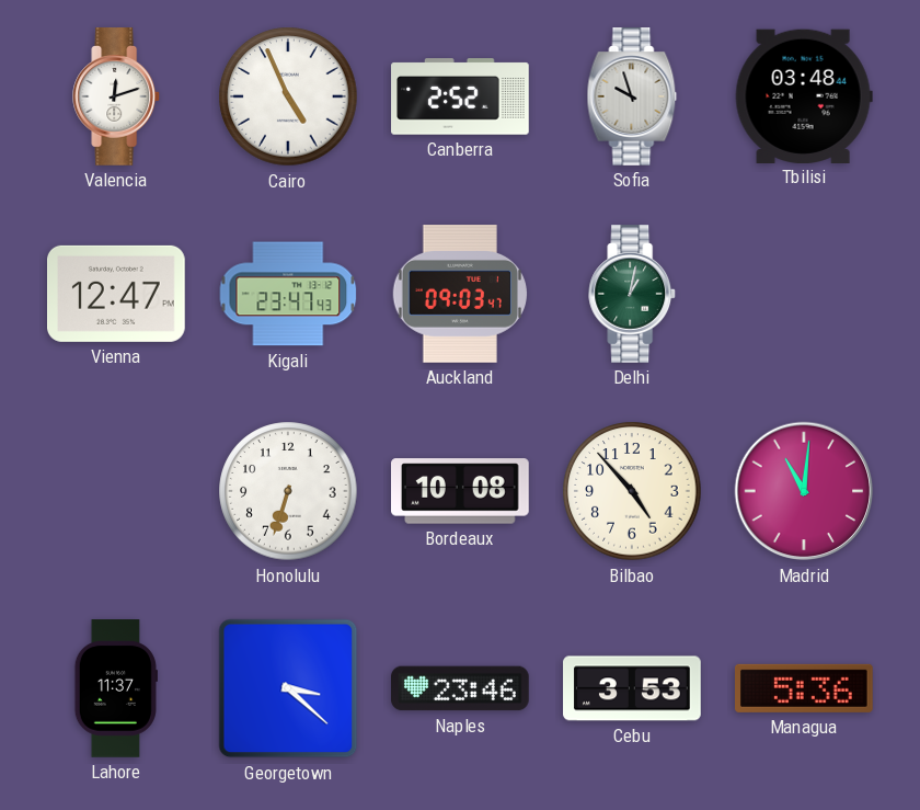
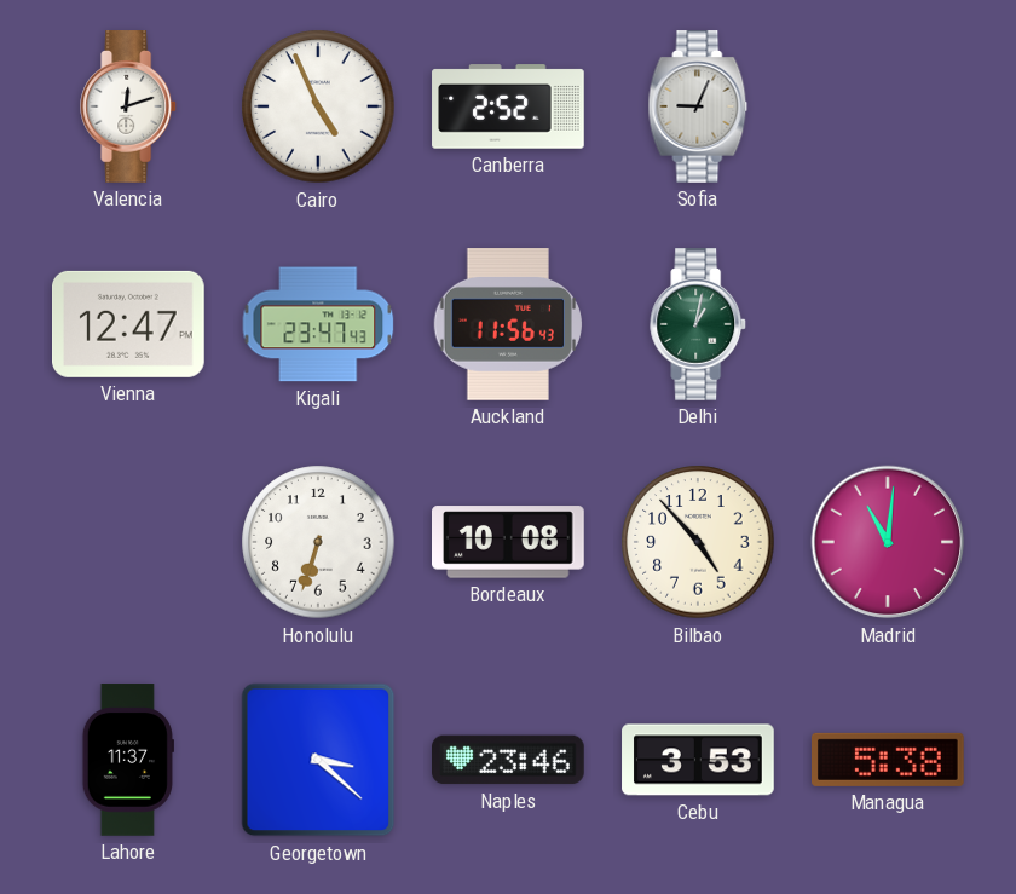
Sofia: 9:57 -> 9:04 (698, 106)
Tbilisi: 03:48 -> none (804, 95)
Auckland: 09:03 -> 11:56 (507, 325)
Managua: 5:36 -> 5:38 (889, 760)
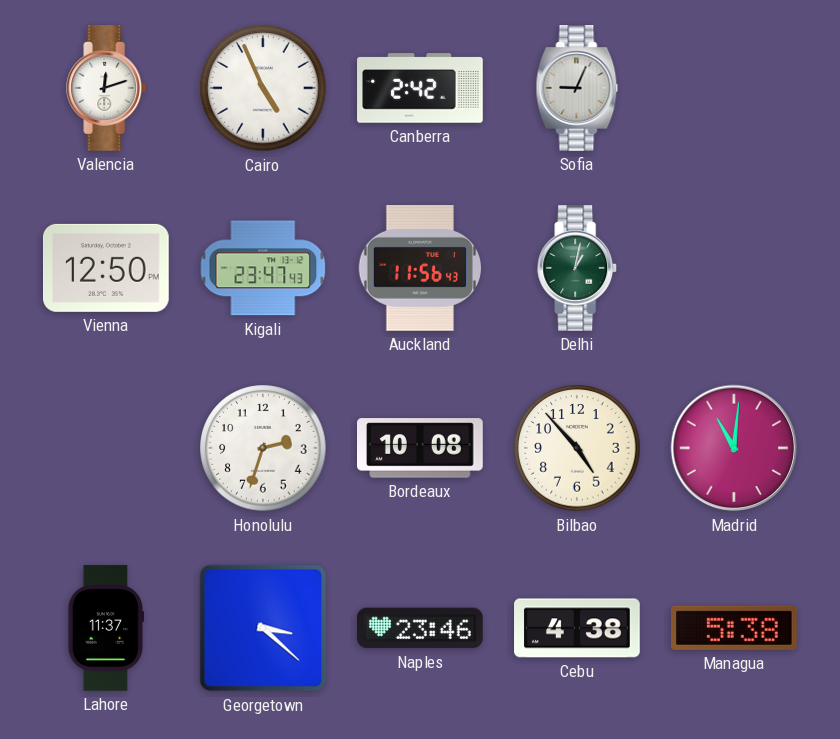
Canberra: 2:52 -> 2:42 (420, 88)
Vienna: 12:47 -> 12:50 (107, 268)
Honolulu: 6:33 -> 2:33 (263, 448)
Cebu: 3:53 -> 4:38 (577, 628)
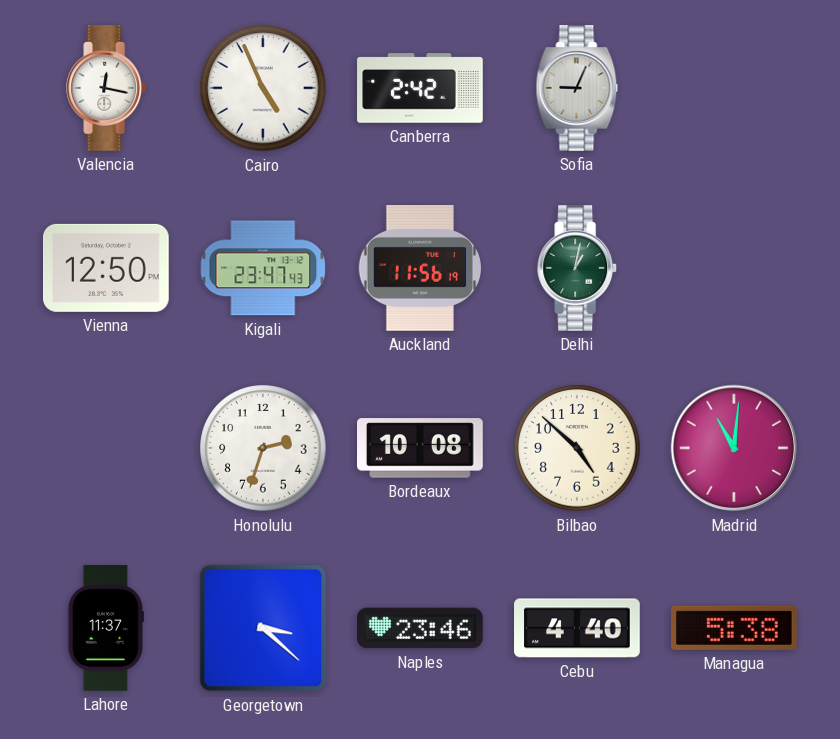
Valencia: 12:12 -> 12:17 (107, 88)
Auckland: 11:56:43 -> 11:56:19 (419, 269)
Bilbao: 4:53 -> 4:52 (577, 448)
Cebu: 4:38 -> 4:40 (577, 628)
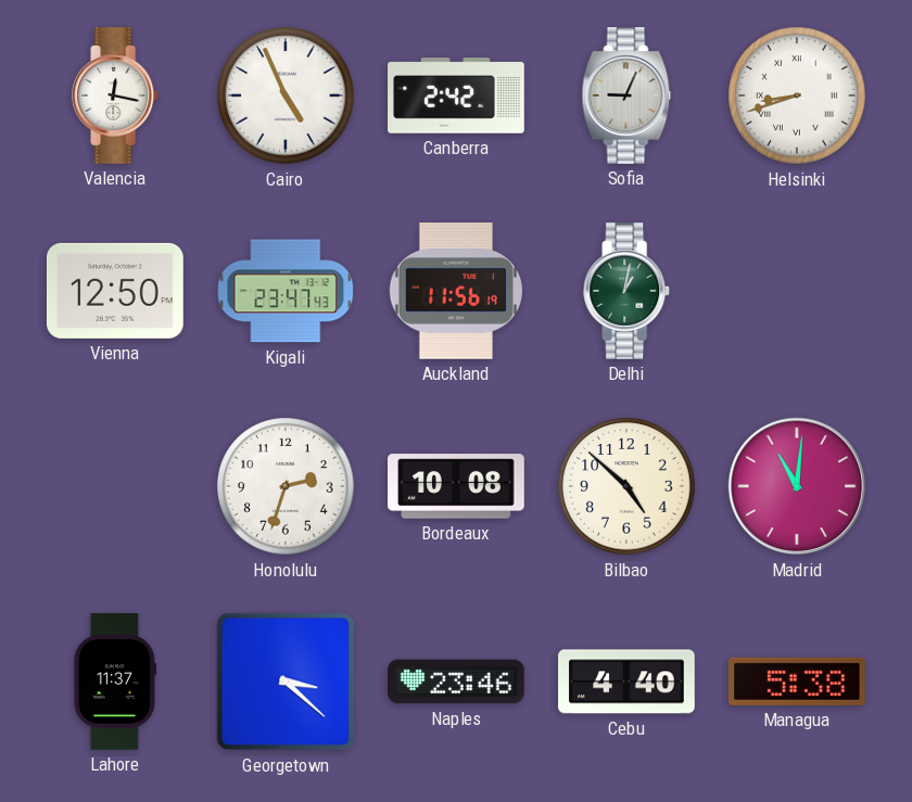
Helsinki: none -> 8:42 (797, 96)
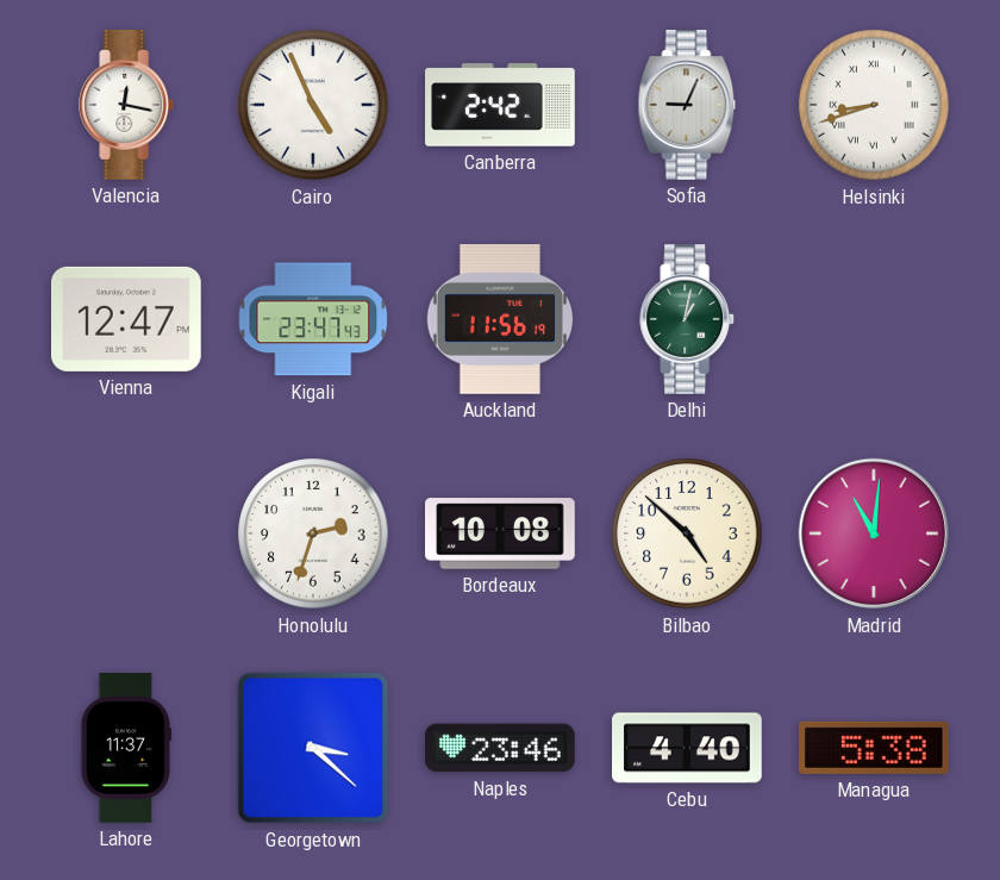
Vienna: 12:50 -> 12:47 (127, 319)
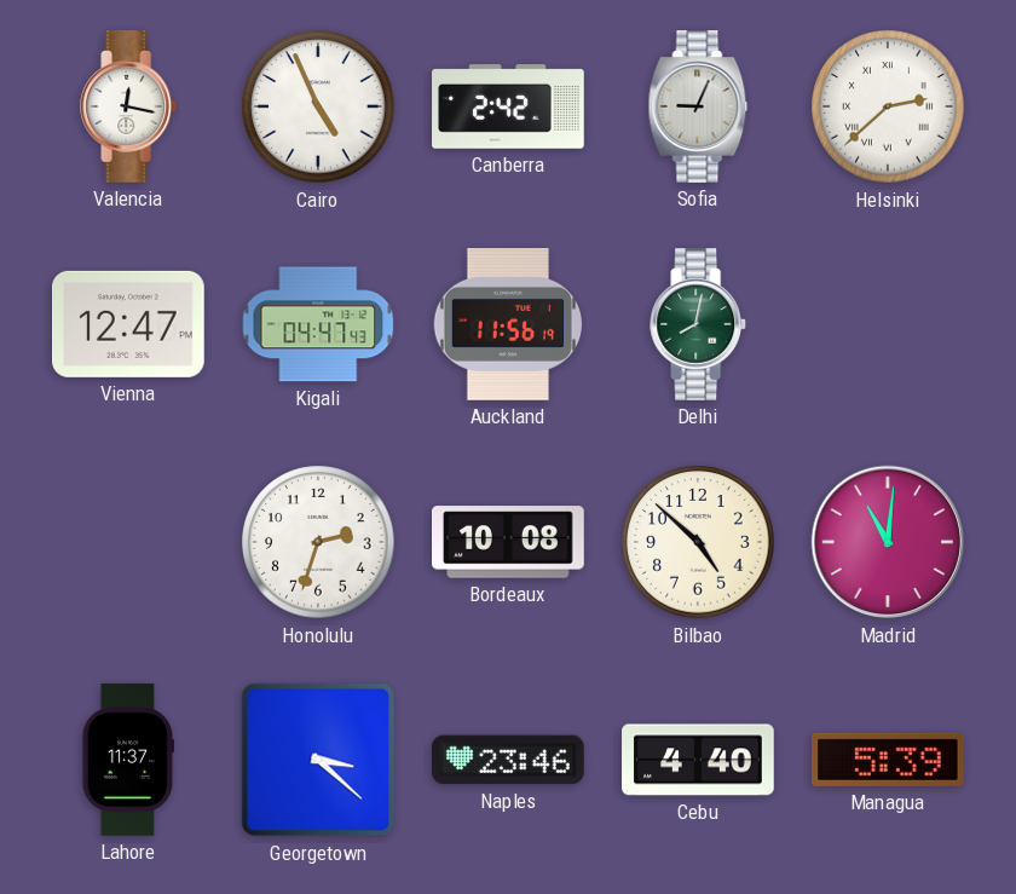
Helsinki: 8:42 -> 2:38 (888, 106)
Kigali: 23:47 -> 04:47 (318, 324)
Delhi: 1:02 -> 8:02 (699, 324)
Managua: 5:38 -> 5:39 (889, 760)
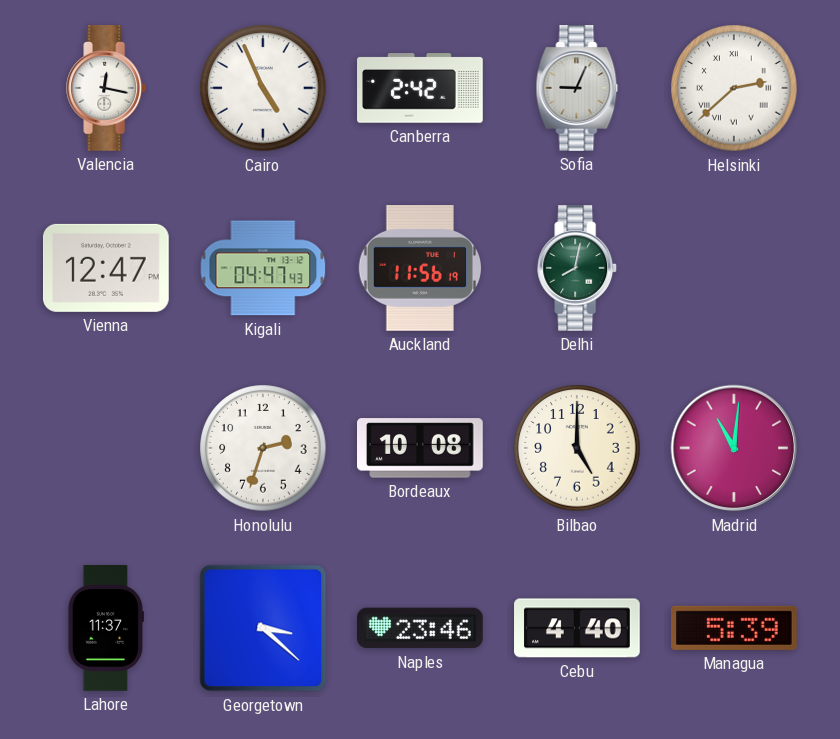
Bilbao: 4:52 -> 5:00 (577, 448)
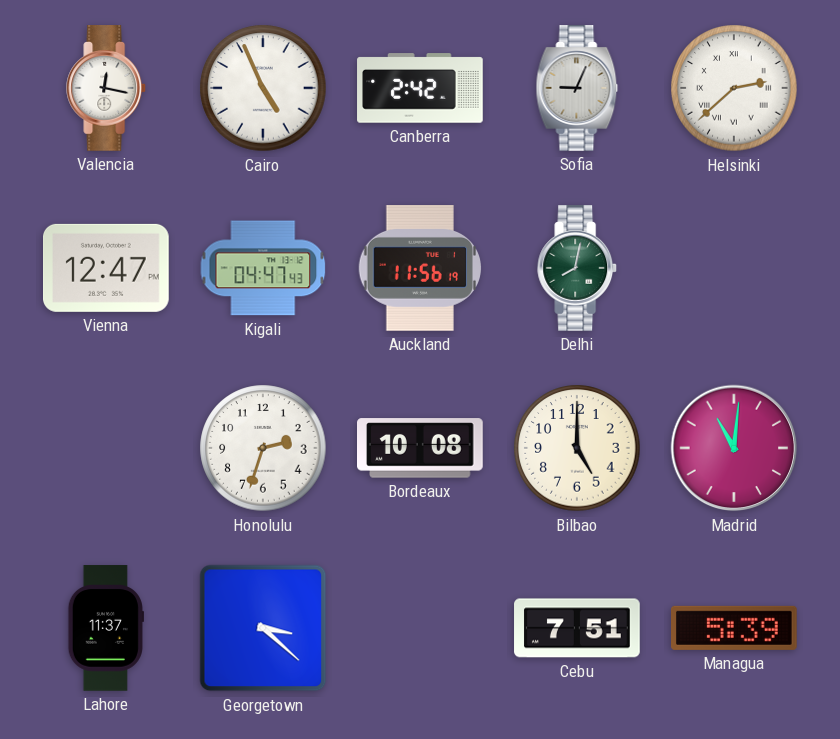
Naples: 23:46 -> none (421, 628)
Cebu: 4:40 -> 7:51 (577, 628)
